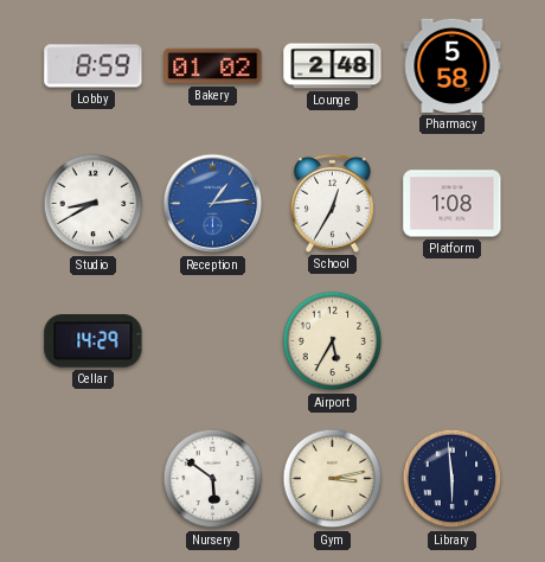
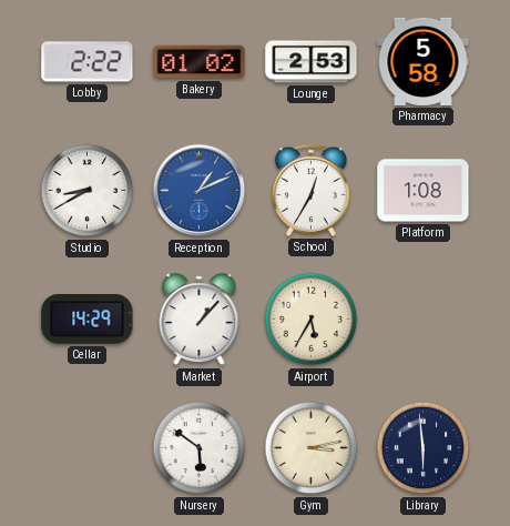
Lobby: 8:59 -> 2:22 (88, 62)
Lounge: 2:48 -> 2:53 (312, 62)
Reception: 1:14 -> 1:11 (200, 191)
Market: none -> 1:07 (200, 320)
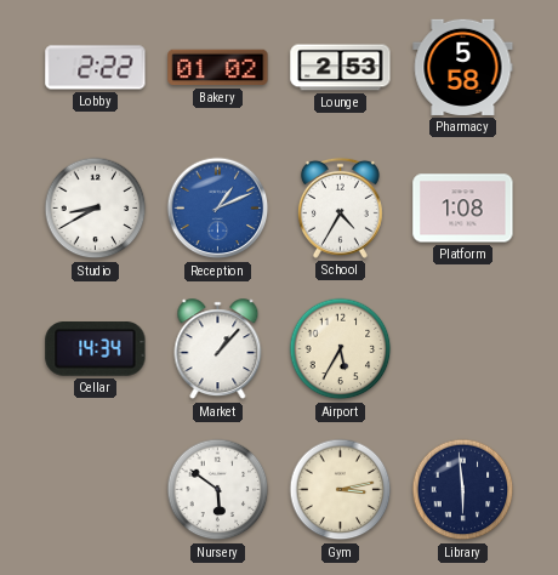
School: 12:35 -> 4:35 (340, 207)
Cellar: 14:29 -> 14:34 (96, 349)
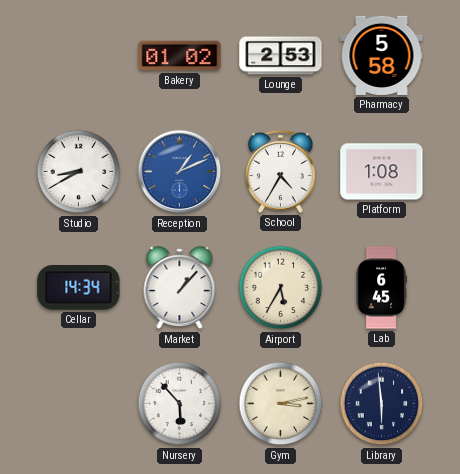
Lobby: 2:22 -> none (96, 68)
Lab: none -> 6:45 (381, 288)
Nursery: 5:51 -> 5:53 (180, 404)
